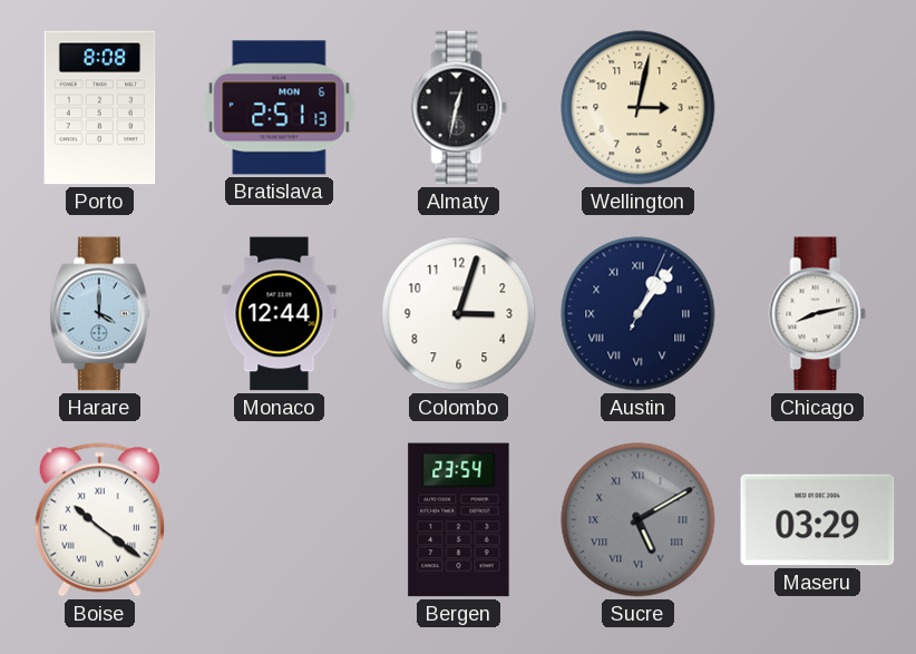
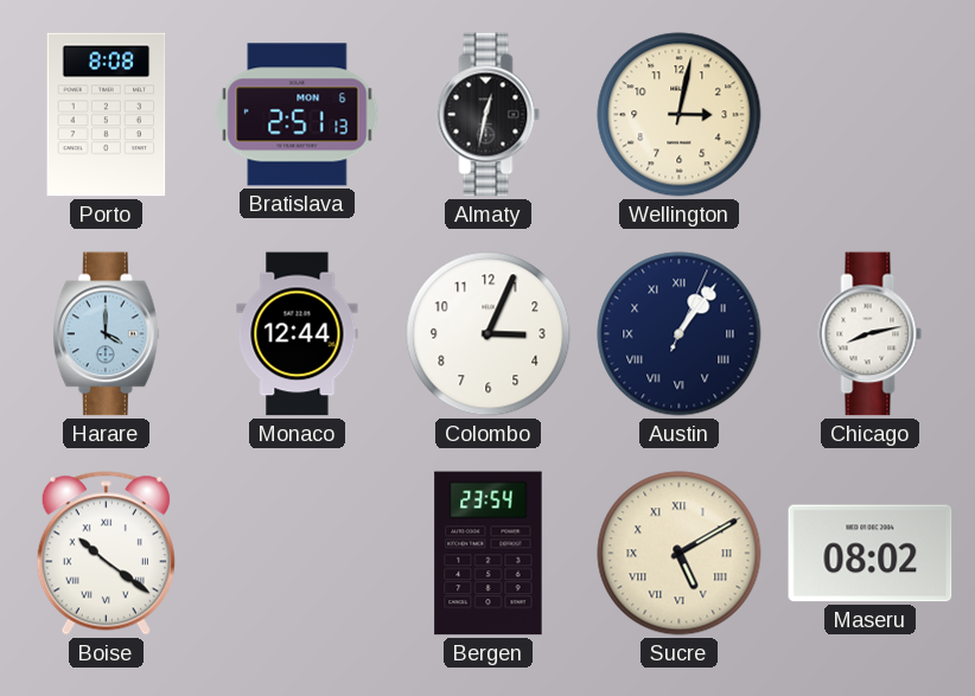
Colombo: 3:03 -> 3:04 (489, 334)
Sucre dial: grey -> cream (680, 554)
Maseru: 03:29 -> 08:02 (871, 554)
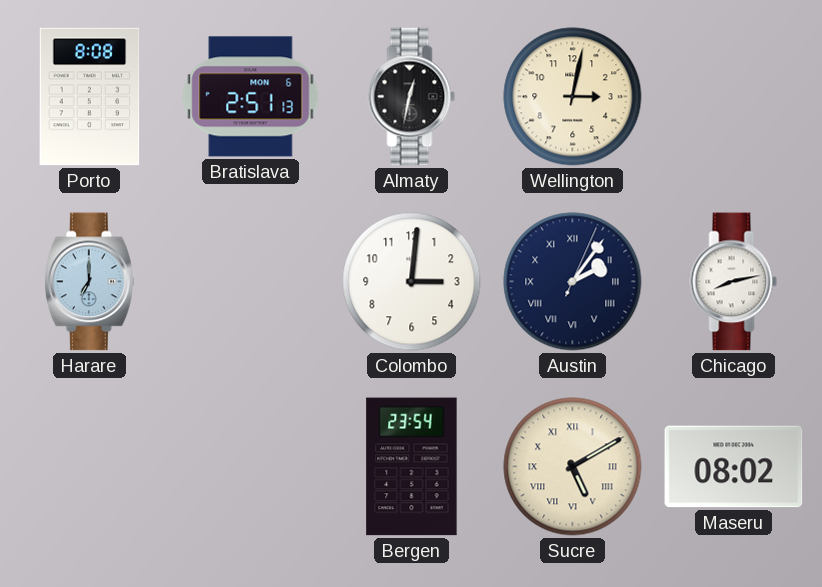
Harare: 4:00 -> 7:00 (89, 282)
Monaco: 12:44 -> none (298, 334)
Colombo: 3:04 -> 3:01 (412, 282)
Austin: 1:06 -> 2:06 (573, 282)
Boise: 10:21 -> none (106, 554)
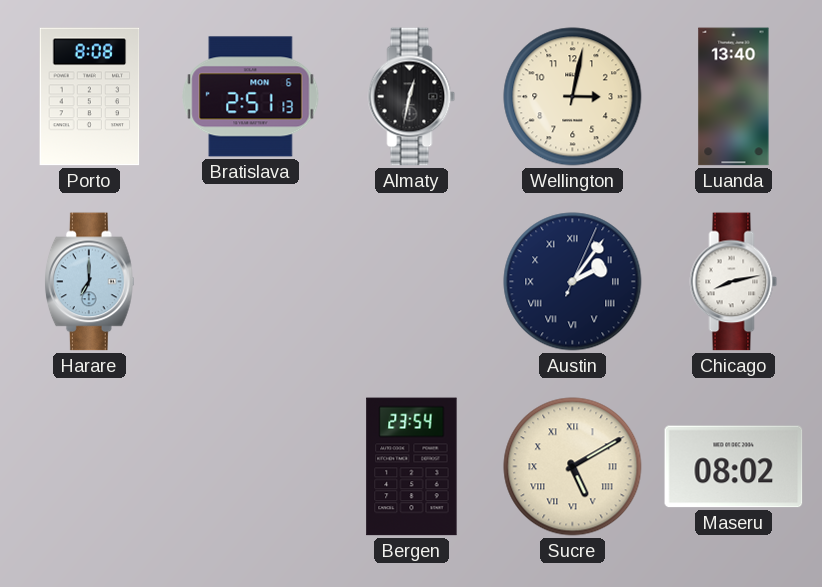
Luanda: none -> 13:40 (734, 97)
Colombo: 3:01 -> none (412, 282)
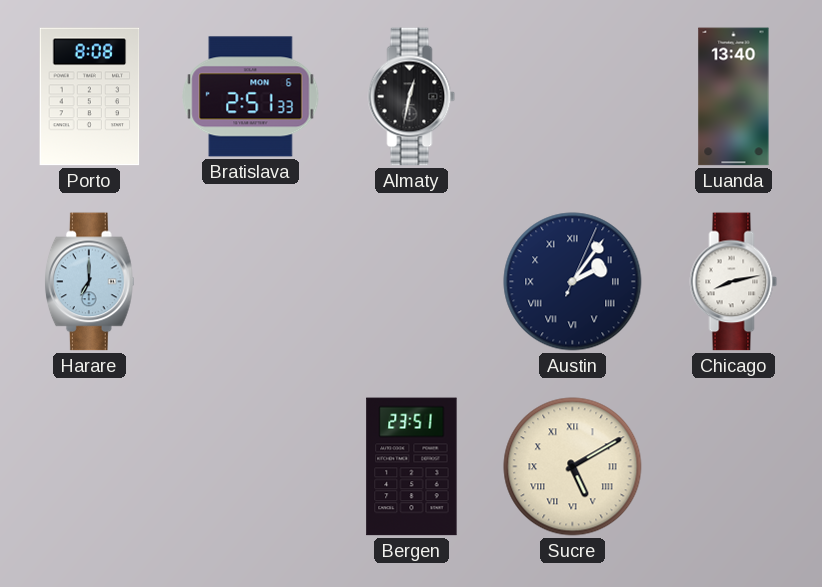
Bratislava: 2:51:13 -> 2:51:33 (251, 97)
Wellington: 3:02 -> none (573, 97)
Bergen: 23:54 -> 23:51 (412, 467)
Maseru: 08:02 -> none (734, 467)
